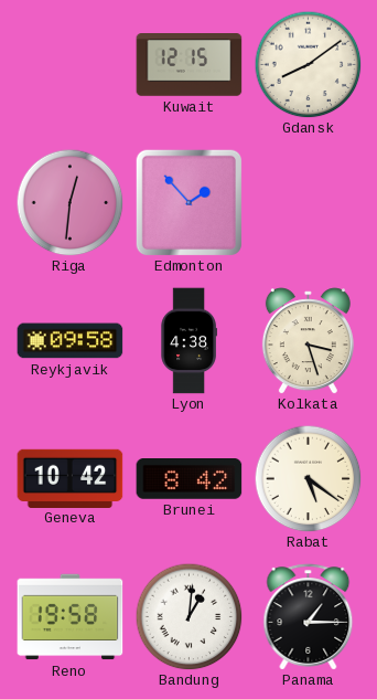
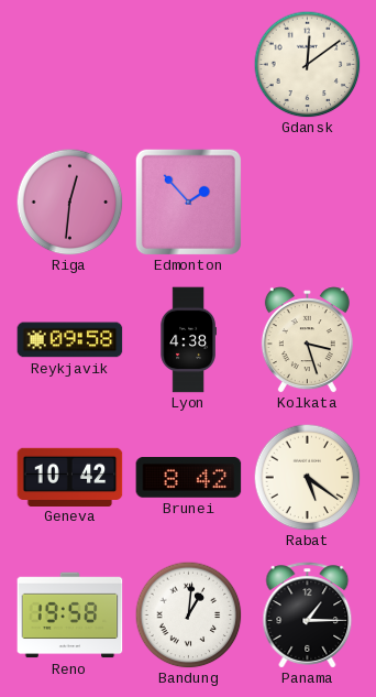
Kuwait: 12:15 -> none (190, 65)
Gdansk: 8:09 -> 12:09 (307, 64)
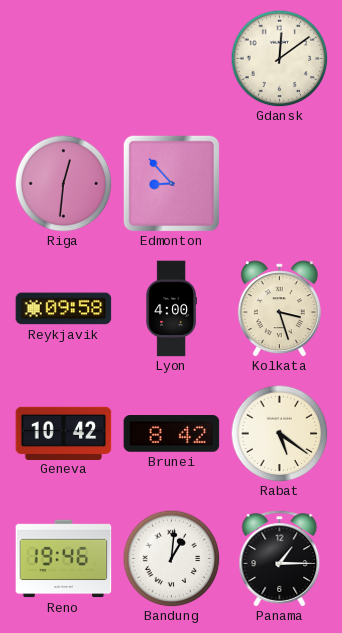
Edmonton: 1:53 -> 8:53 (171, 183)
Lyon: 4:38 -> 4:00 (171, 309)
Reno: 19:58 -> 19:46 (64, 559)
